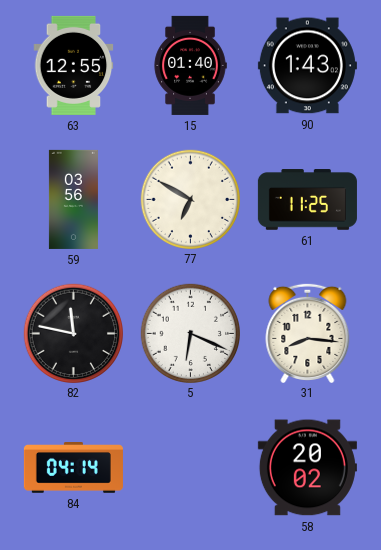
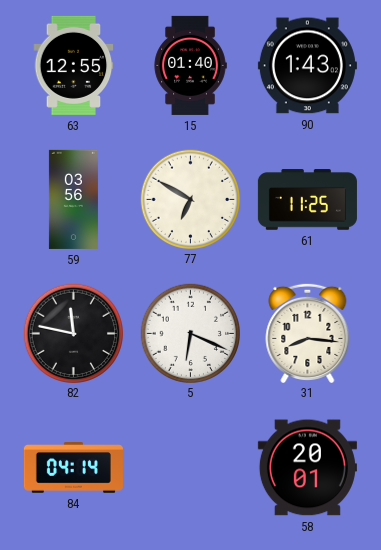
58: 20:02 -> 20:01 (307, 468)
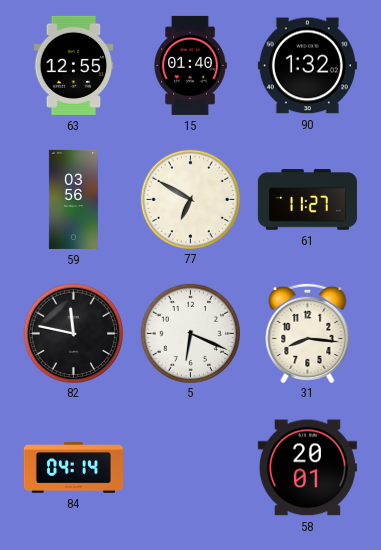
90: 1:43 -> 1:32 (307, 66)
61: 11:25 -> 11:27 (307, 200)
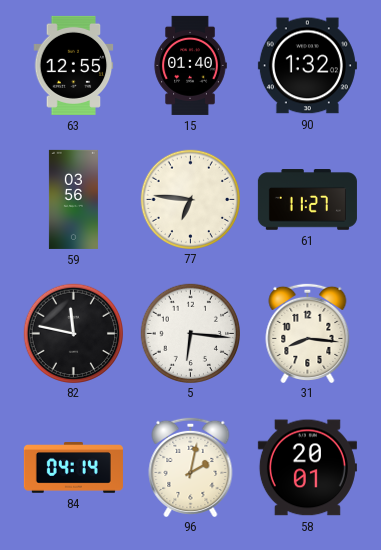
77: 6:50 -> 6:46 (190, 199)
5: 6:19 -> 6:16 (190, 333)
96: none -> 2:02 (191, 466)
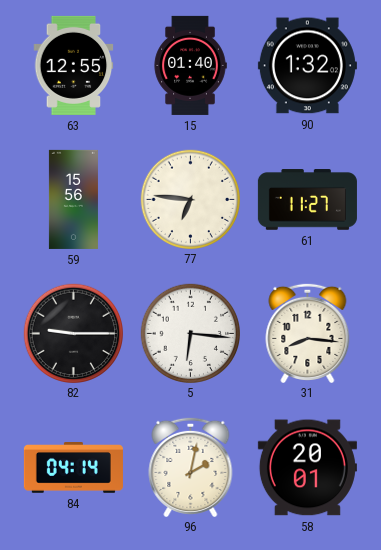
59: 03:56 -> 15:56 (73, 199)
82: 11:47 -> 9:15 (73, 333)
